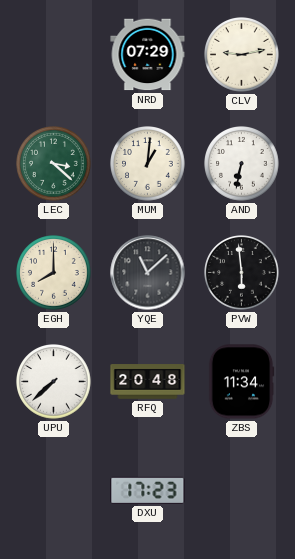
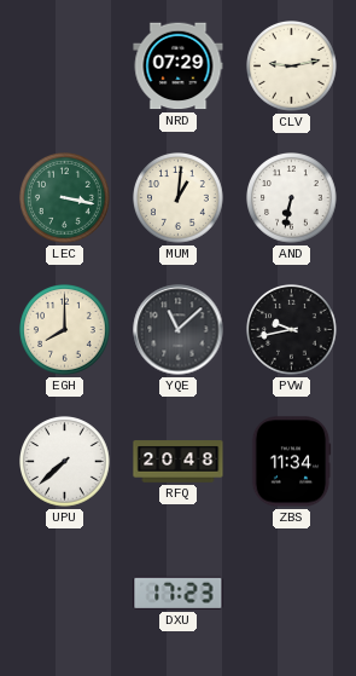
LEC: 3:22 -> 3:17 (65, 198)
PVW: 5:59 -> 9:43 (292, 330)
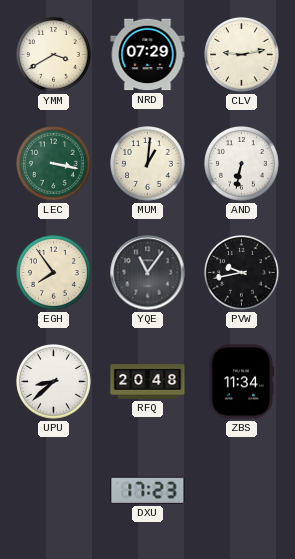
YMM: none -> 3:40 (54, 55)
EGH: 8:00 -> 7:54 (54, 273)
YQE: 11:08 -> 11:06 (148, 273)
UPU: 7:38 -> 8:38 (54, 382)
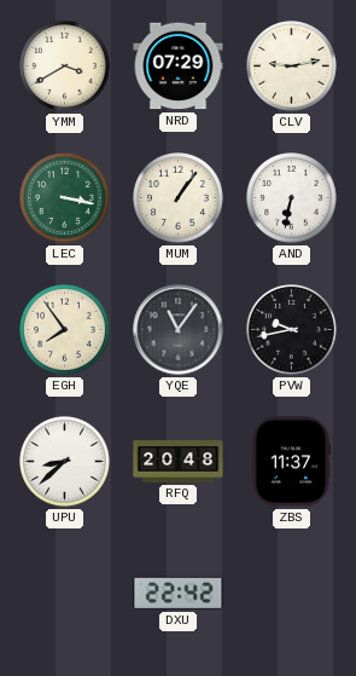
MUM: 1:01 -> 1:06 (179, 198)
ZBS: 11:34 -> 11:37 (291, 462)
DXU: 17:23 -> 22:42 (179, 593)
